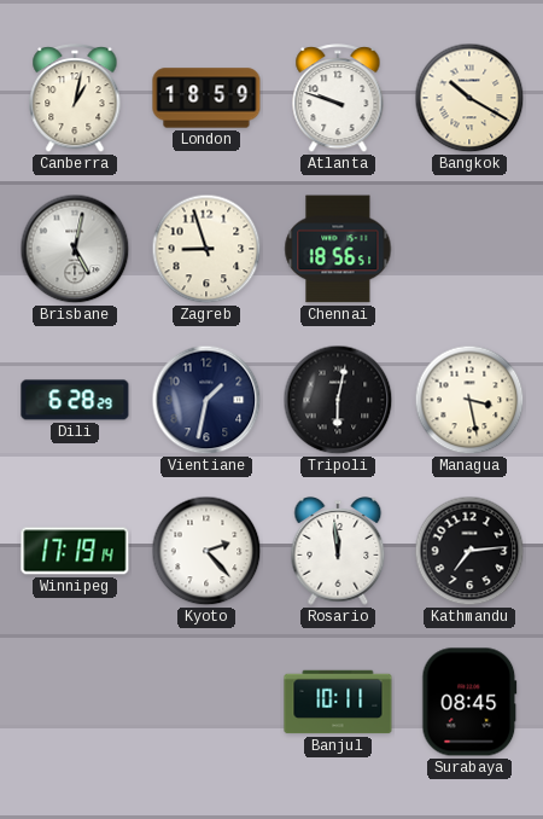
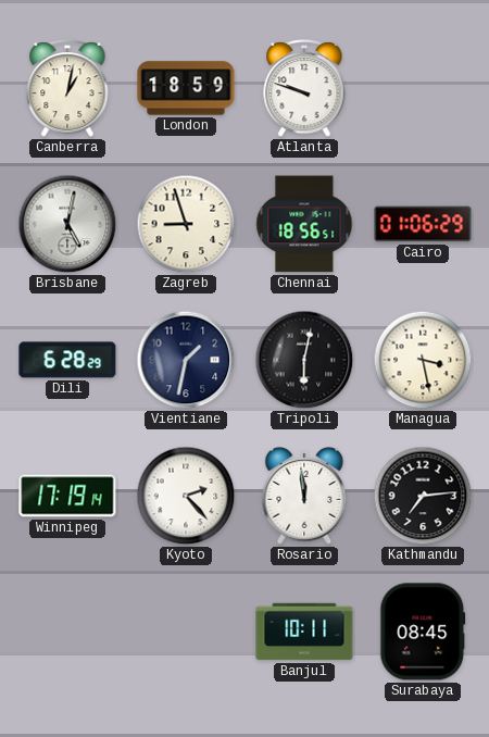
Bangkok: 10:20 -> none (469, 98)
Cairo: none -> 01:06 (423, 224)
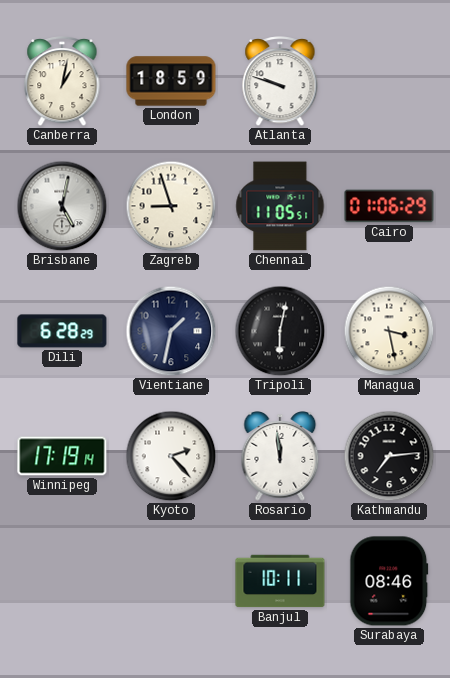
Chennai: 18:56 -> 11:05 (280, 206)
Surabaya: 08:45 -> 08:46 (389, 581)
